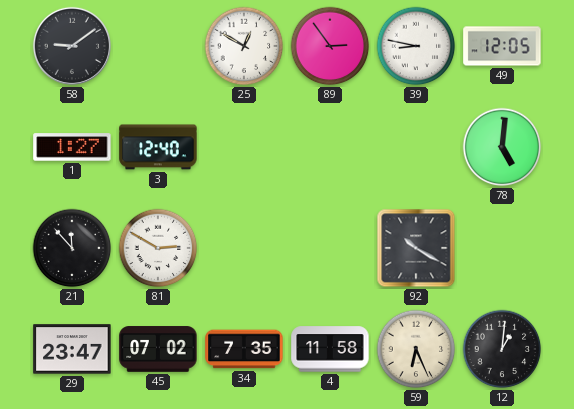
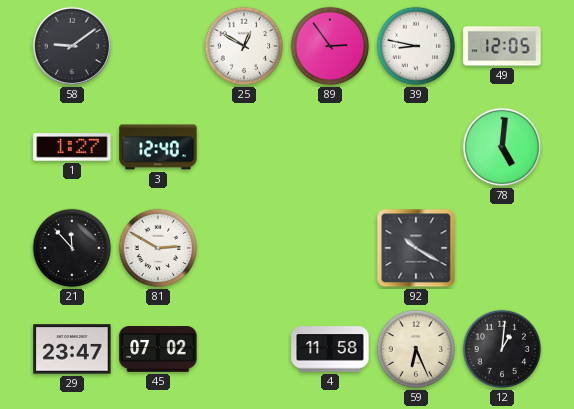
34: 7:35 -> none (244, 349)
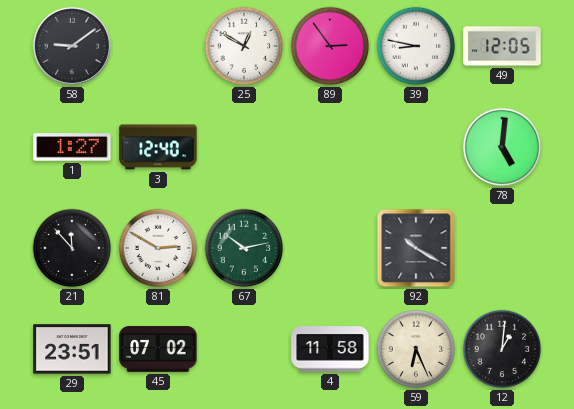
67: none -> 10:13 (244, 248)
29: 23:47 -> 23:51 (72, 349)
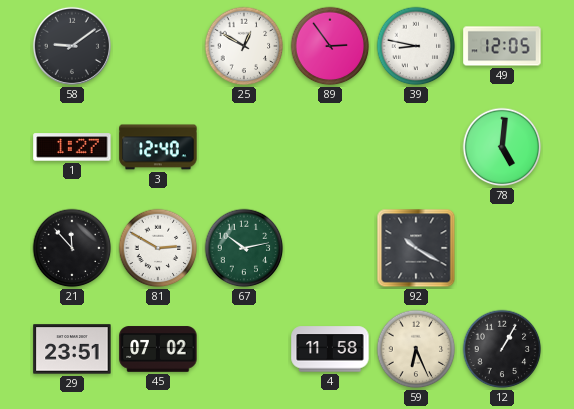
12: 1:01 -> 1:05 (502, 349)
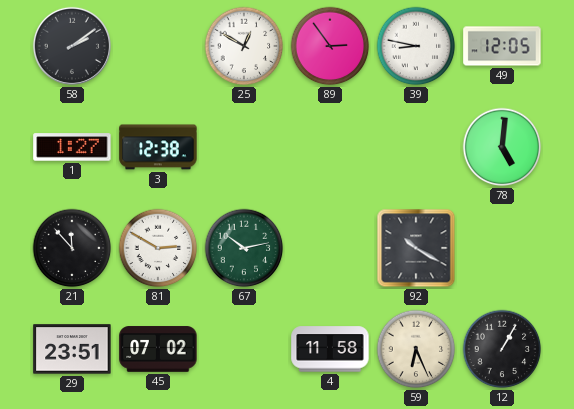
58: 9:09 -> 2:09 (72, 46)
3: 12:40 -> 12:38 (158, 147)
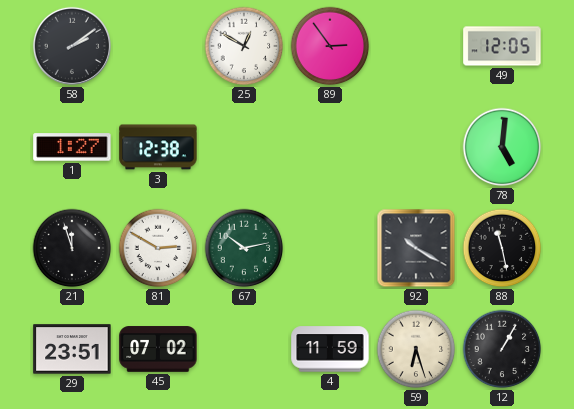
39: 8:47 -> none (416, 46)
21: 11:53 -> 11:57 (72, 248)
88: none -> 11:28 (502, 248)
4: 11:58 -> 11:59 (330, 349)
59: 6:26 -> 6:27 (416, 349)
